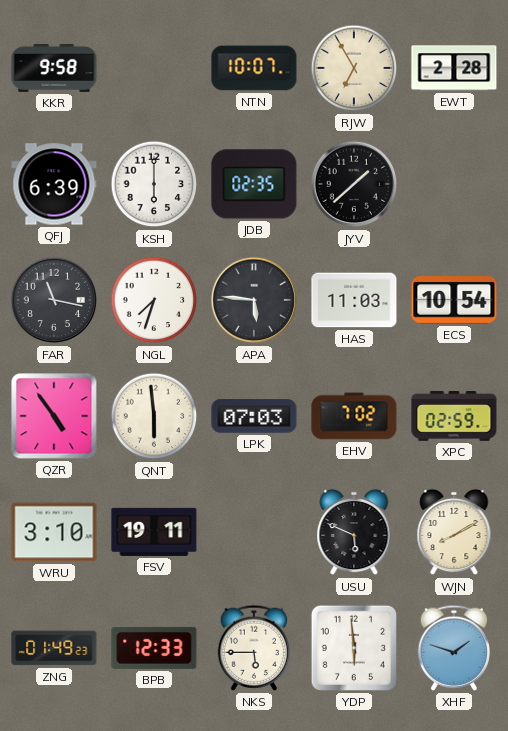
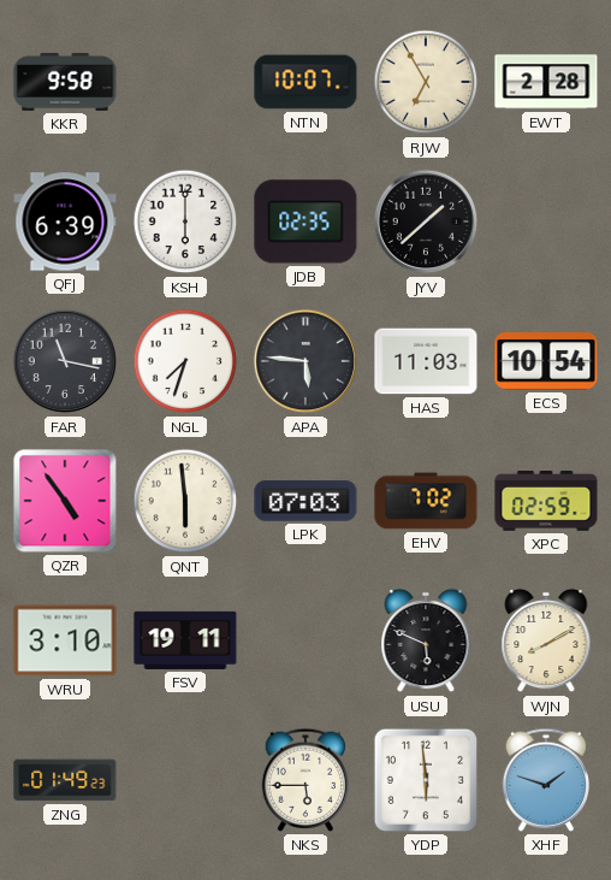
BPB: 12:33 -> none (154, 648)
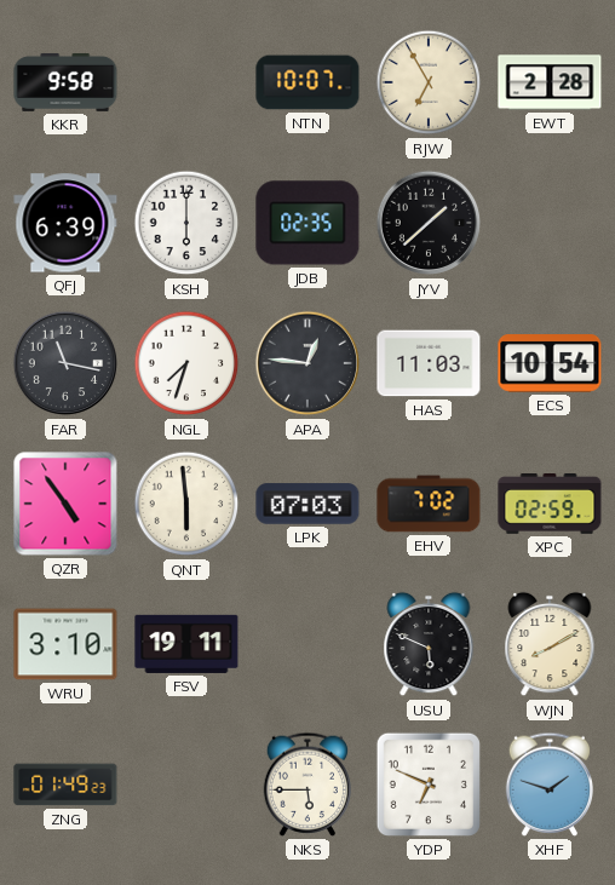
APA: 5:46 -> 12:46 (307, 363)
YDP: 5:59 -> 6:49 (429, 785)
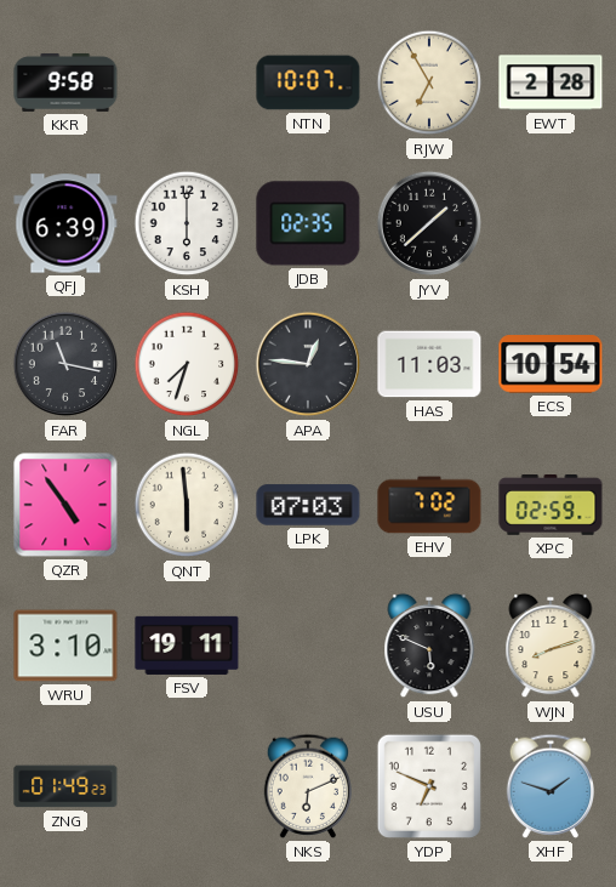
WJN: 8:10 -> 8:12 (551, 646)
NKS: 5:45 -> 6:11 (307, 786)
